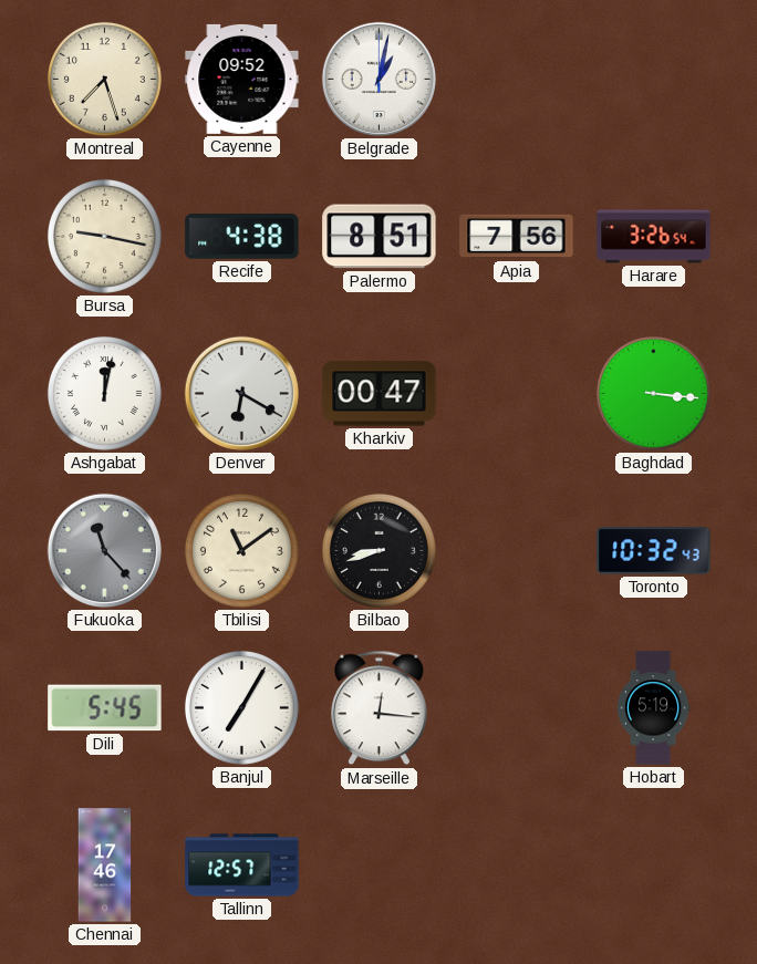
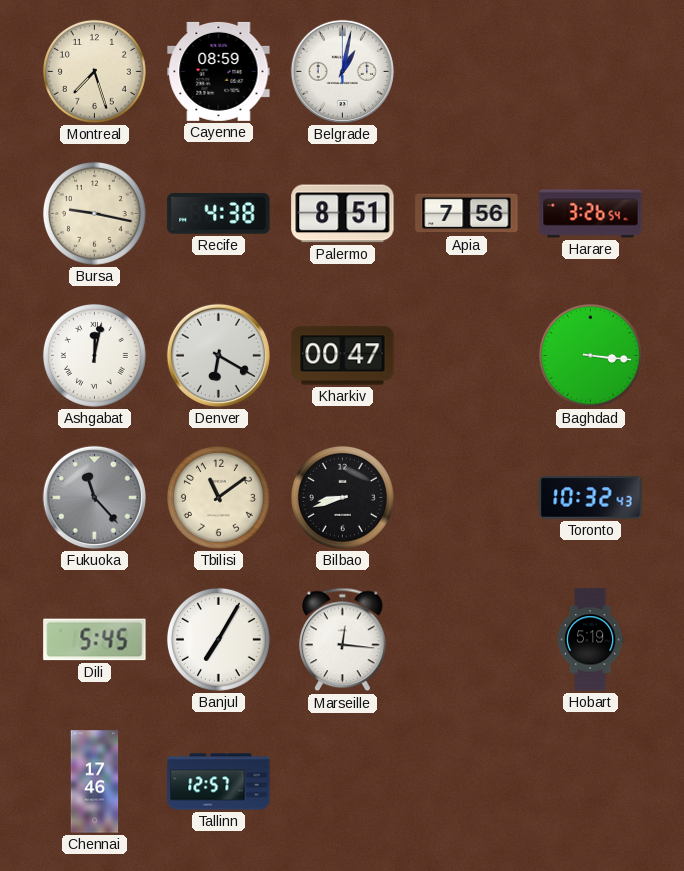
Cayenne: 09:52 -> 08:59 (219, 71)
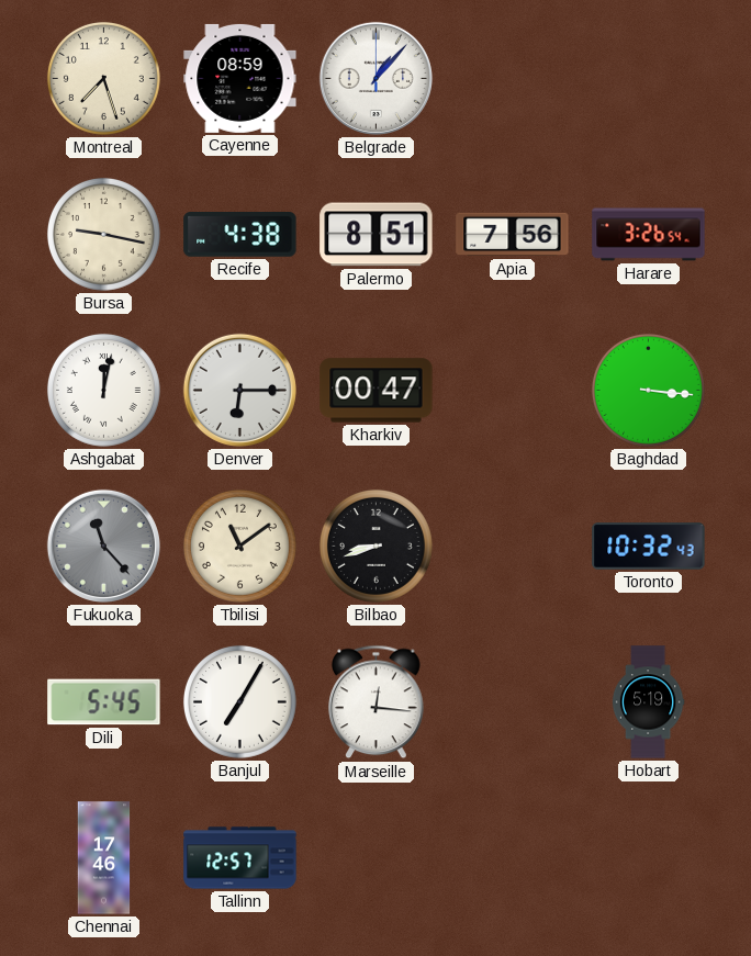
Belgrade: 1:02 -> 1:07 (375, 78)
Denver: 6:20 -> 6:15 (239, 390)
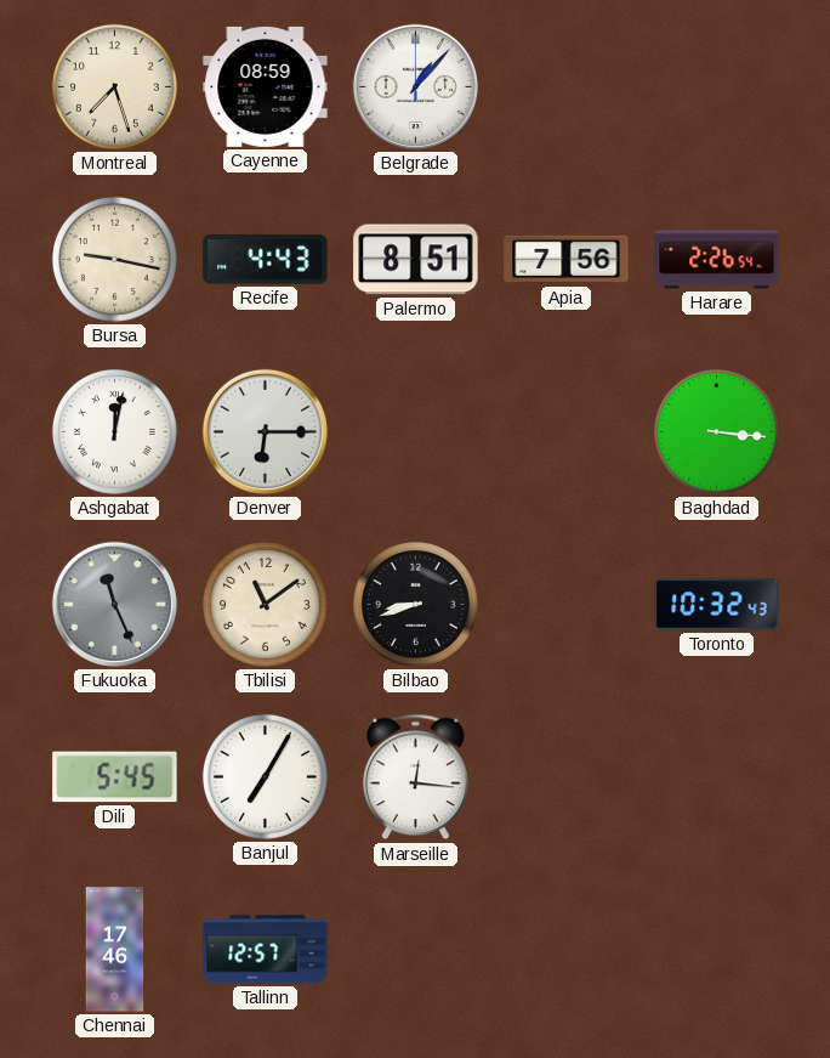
Recife: 4:38 -> 4:43 (266, 260)
Harare: 3:26 -> 2:26 (717, 260)
Kharkiv: 00:47 -> none (377, 391)
Fukuoka: 11:23 -> 11:26 (114, 604)
Hobart: 5:19 -> none (648, 702)
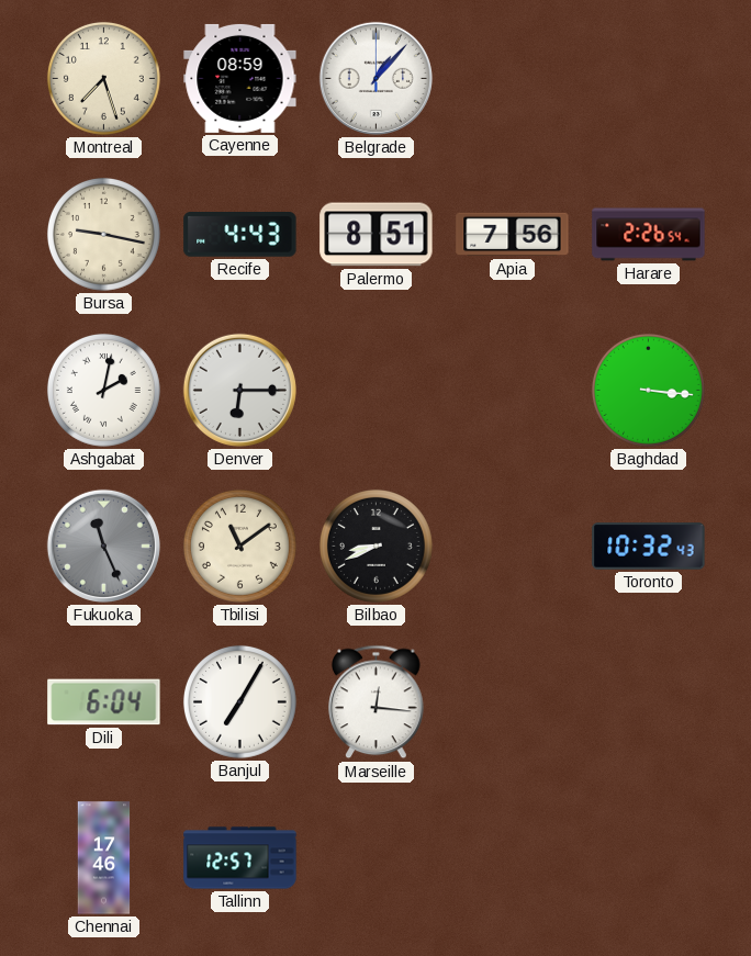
Ashgabat: 12:02 -> 2:02 (103, 390)
Bilbao: 8:42 -> 8:41 (375, 546)
Dili: 5:45 -> 6:04 (104, 702)
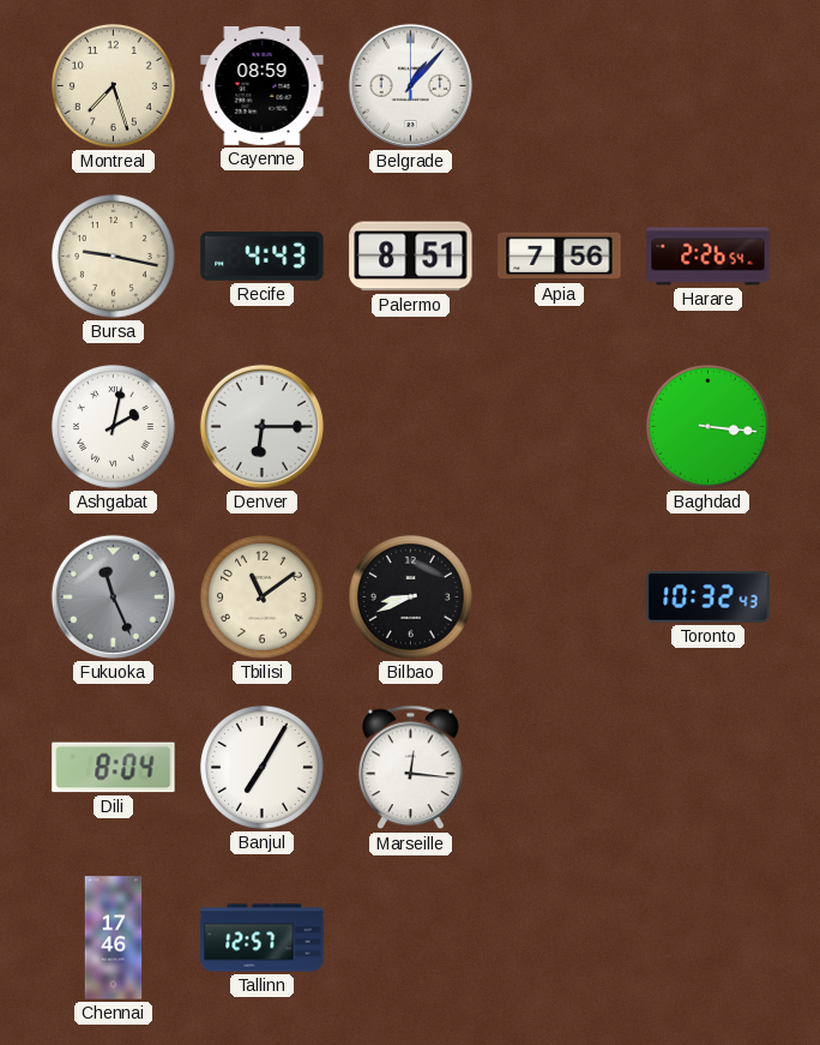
Dili: 6:04 -> 8:04 (114, 768)
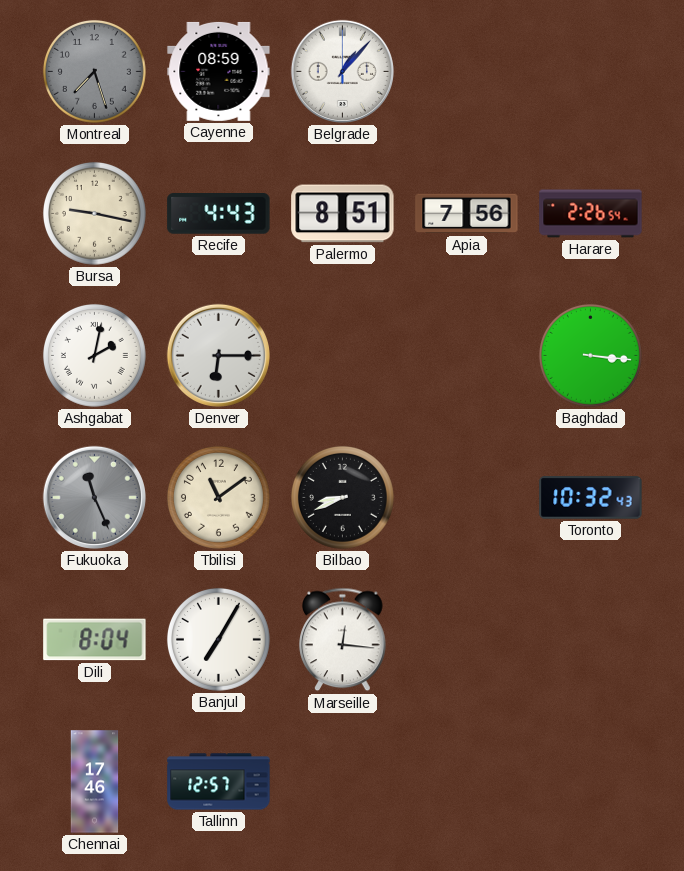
Montreal dial: cream -> grey (94, 71)
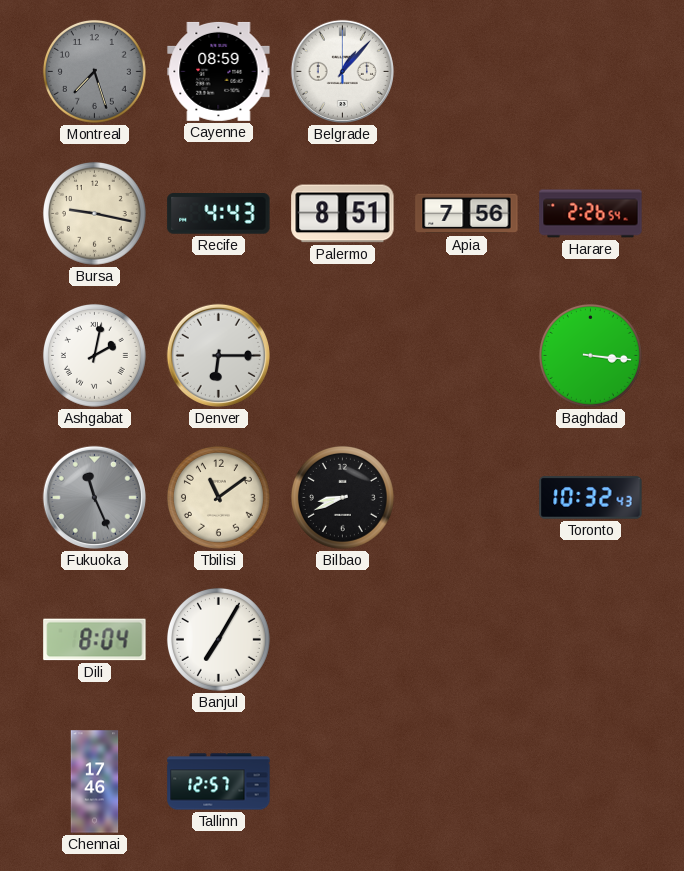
Marseille: 12:16 -> none (343, 640)
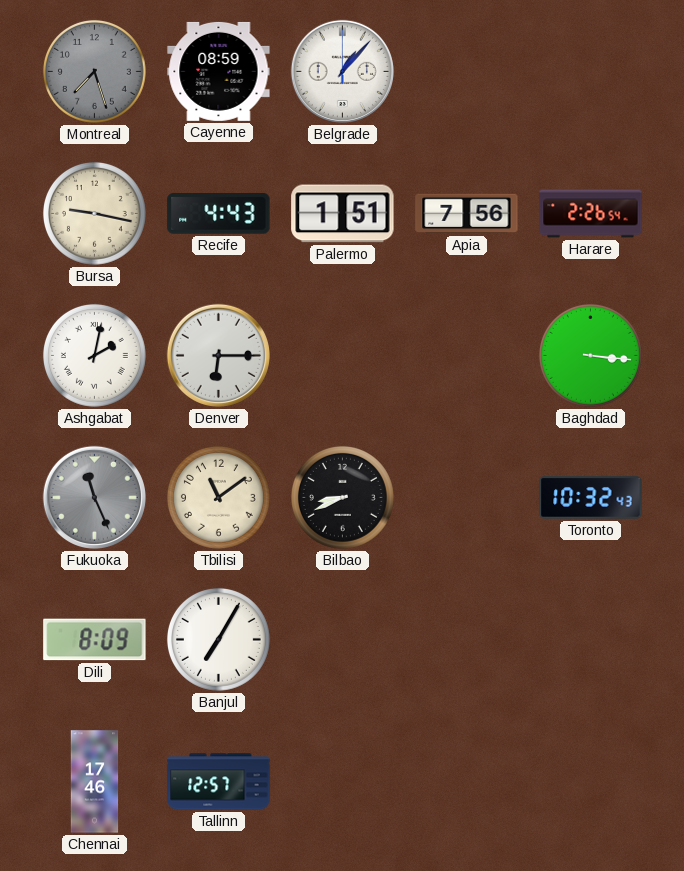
Palermo: 8:51 -> 1:51 (343, 214)
Dili: 8:04 -> 8:09 (95, 640)
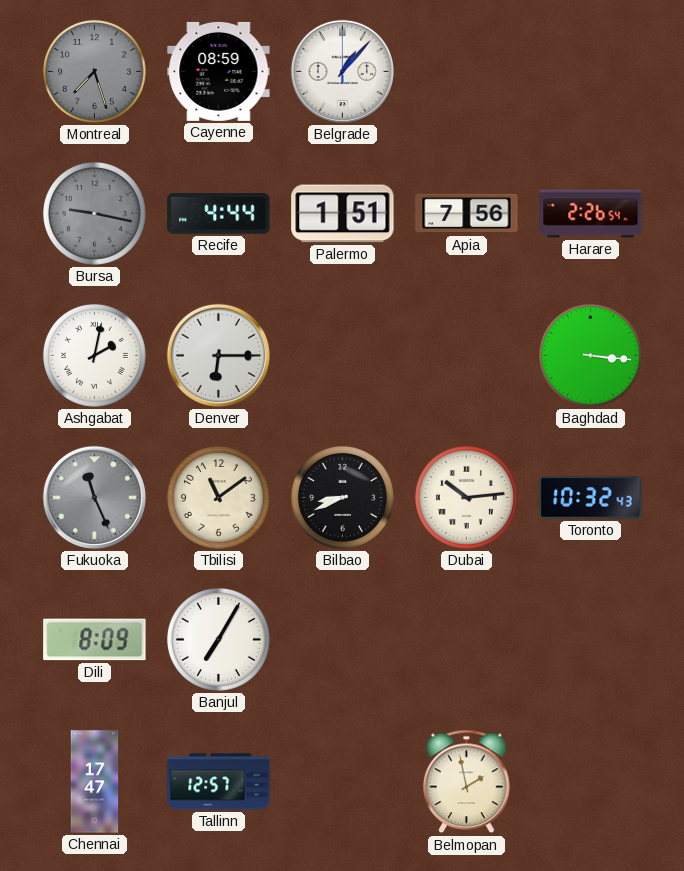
Bursa dial: cream -> grey (94, 213)
Recife: 4:43 -> 4:44 (219, 214)
Dubai: none -> 10:14 (466, 497)
Chennai: 17:46 -> 17:47 (95, 782)
Belmopan: none -> 1:58 (467, 782)
